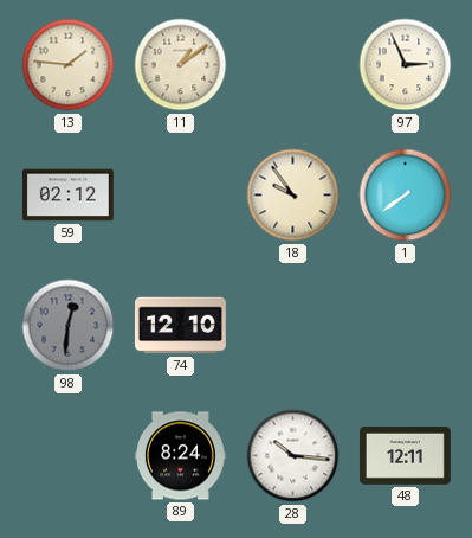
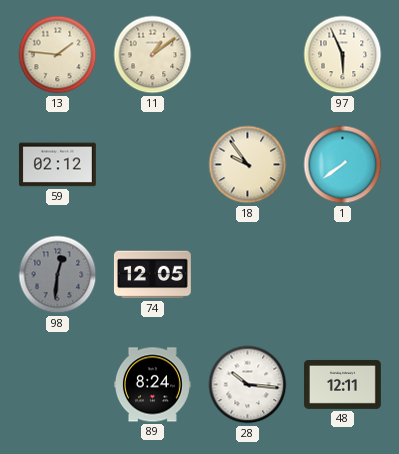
97: 2:56 -> 5:56 (343, 55)
74: 12:10 -> 12:05 (152, 275)
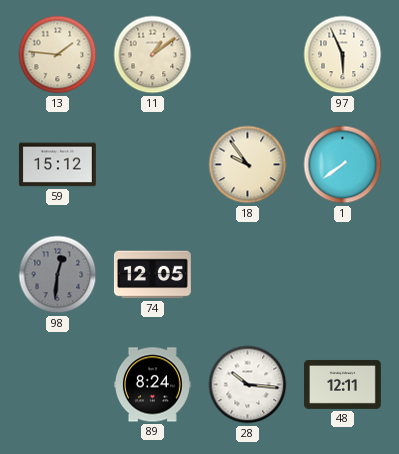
59: 02:12 -> 15:12 (57, 165)
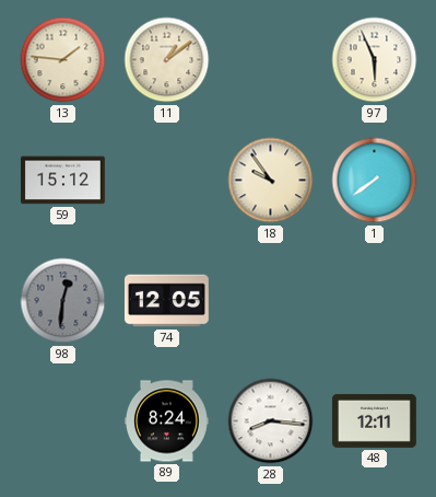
28: 10:16 -> 8:16 (271, 421)
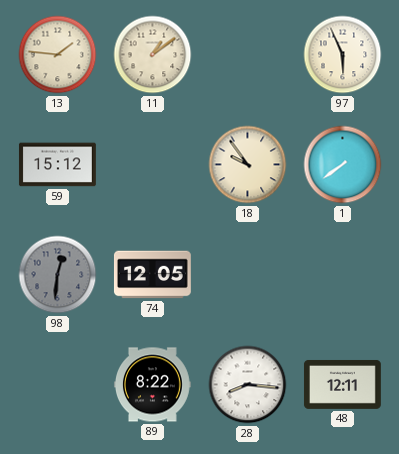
89: 8:24 -> 8:22 (152, 385)
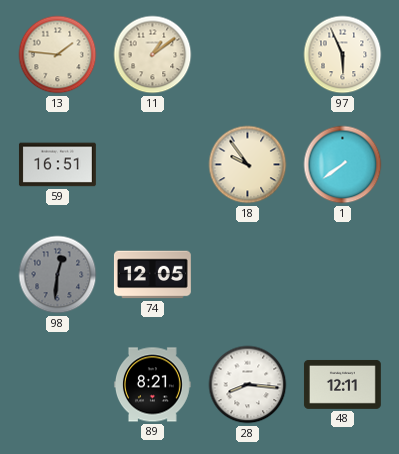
59: 15:12 -> 16:51 (57, 165)
89: 8:22 -> 8:21 (152, 385)
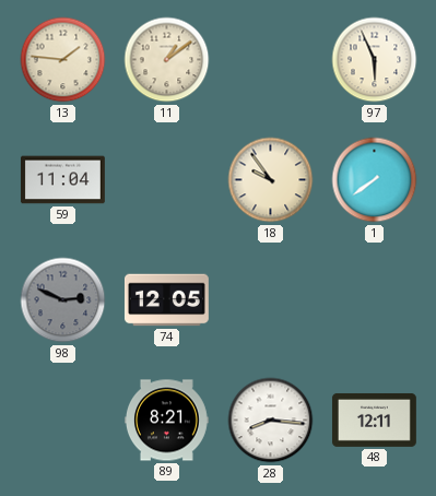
59: 16:51 -> 11:04 (62, 180)
98: 12:31 -> 2:49 (63, 300)
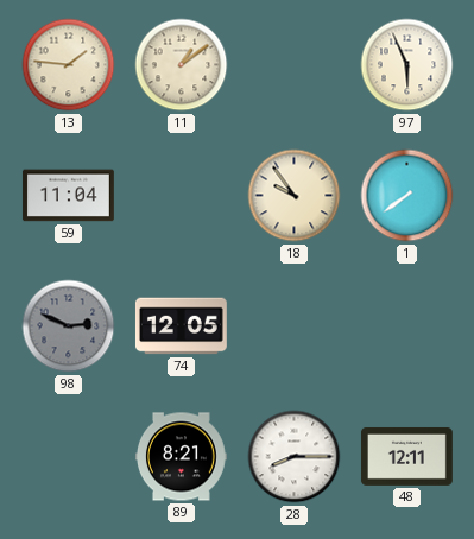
28: 8:16 -> 8:15 (295, 457)
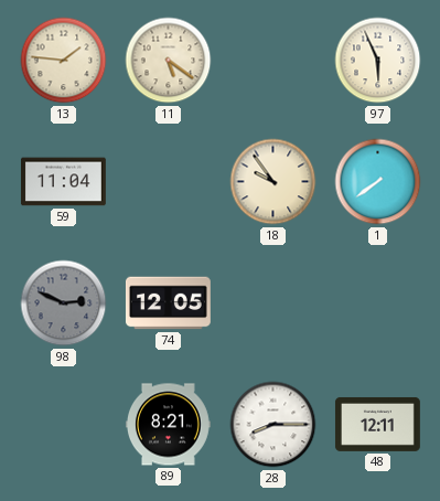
11: 1:09 -> 5:21 (169, 61)
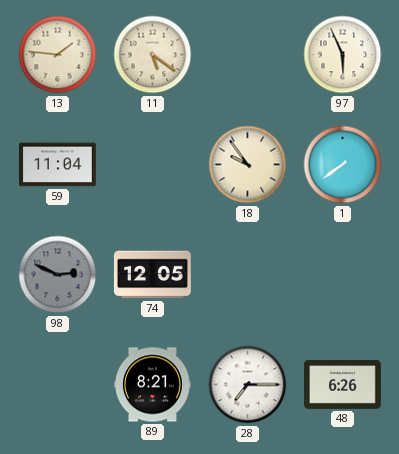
28: 8:15 -> 7:15 (248, 385)
48: 12:11 -> 6:26 (342, 384)
